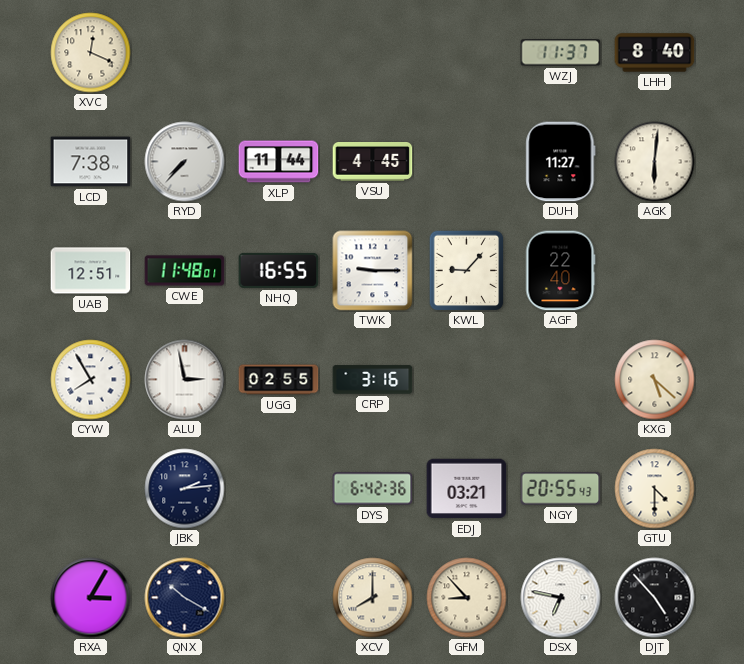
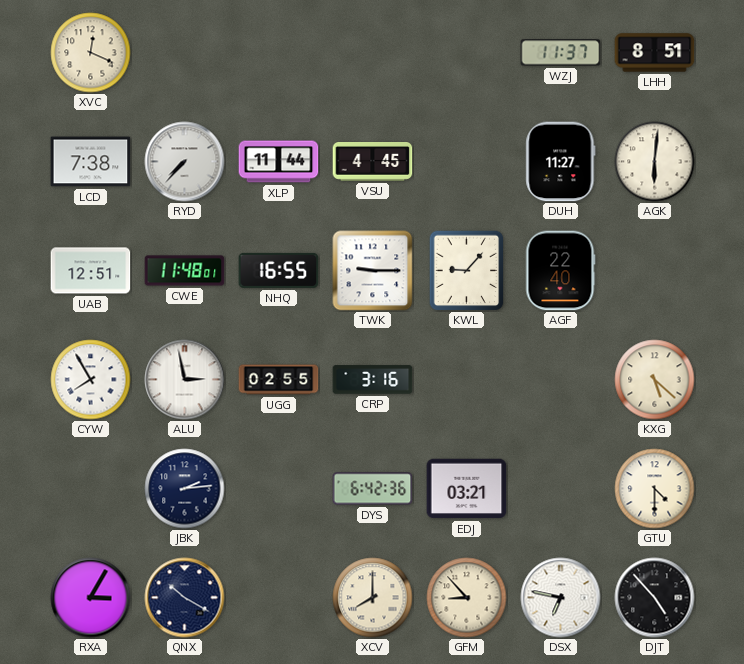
LHH: 8:40 -> 8:51 (655, 53)
NGY: 20:55 -> none (561, 489)
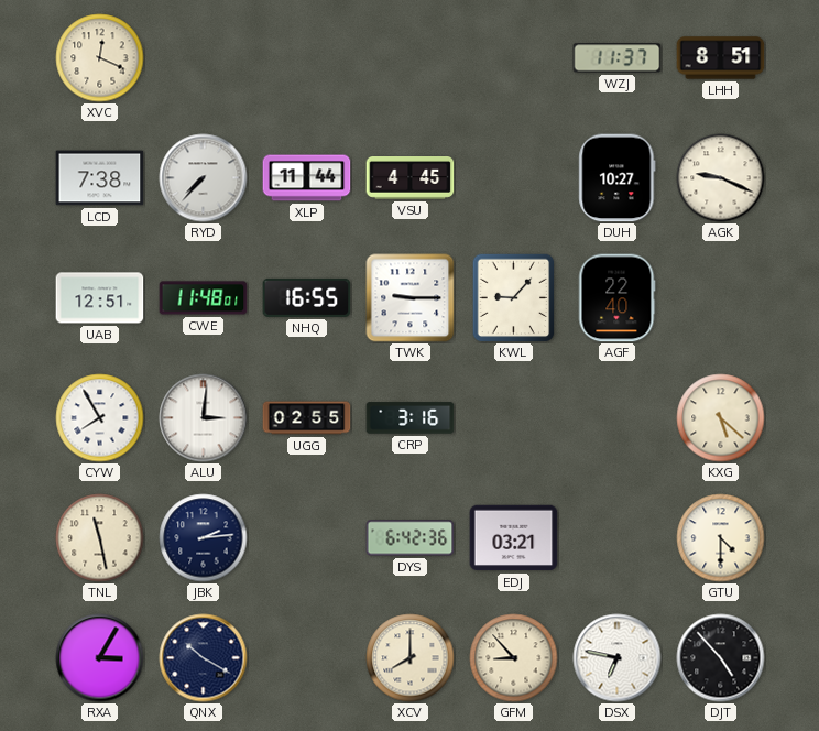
DUH: 11:27 -> 10:27 (618, 178)
AGK: 6:01 -> 9:19 (721, 178)
ALU: 2:58 -> 3:01 (204, 418)
TNL: none -> 11:28 (100, 538)
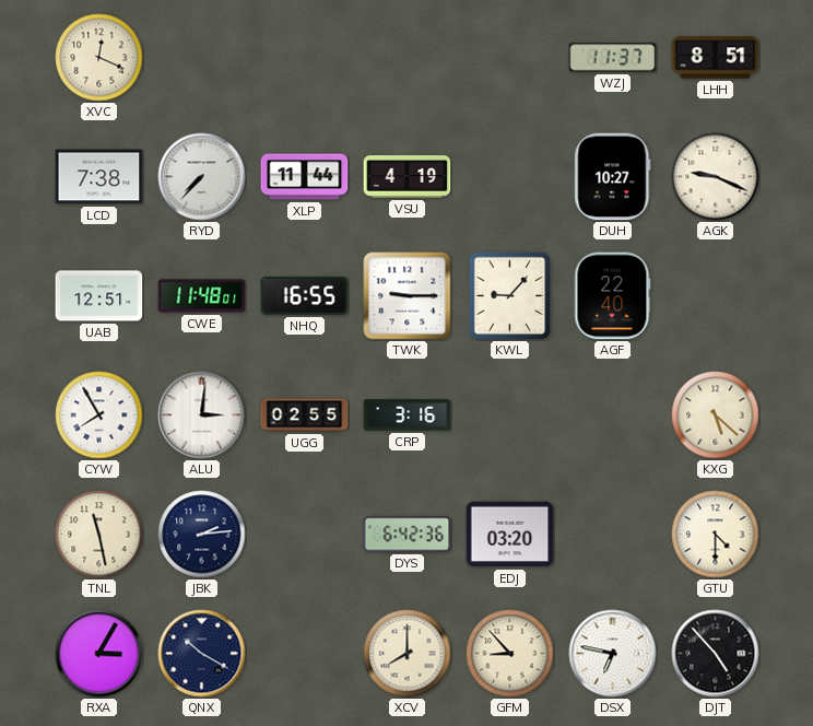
VSU: 4:45 -> 4:19 (408, 177)
EDJ: 03:21 -> 03:20 (510, 535)
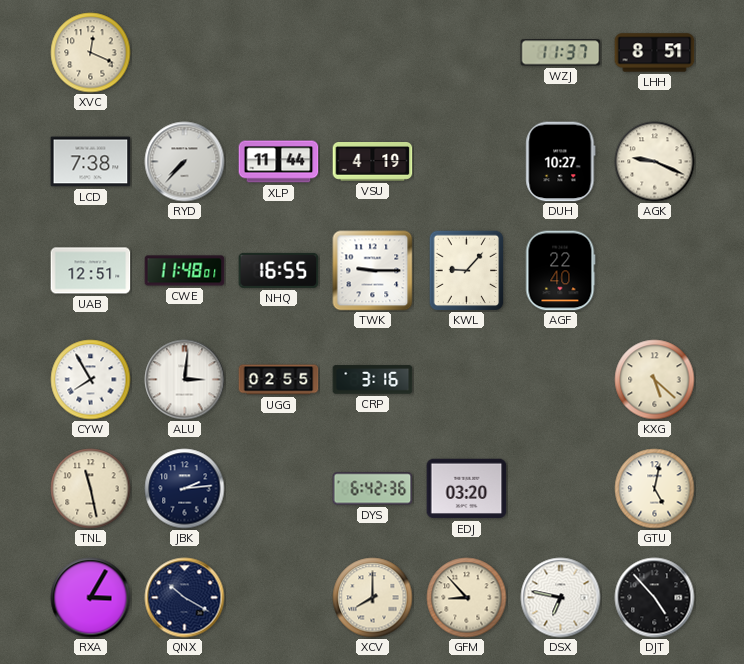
GTU: 4:30 -> 5:02 (655, 489)
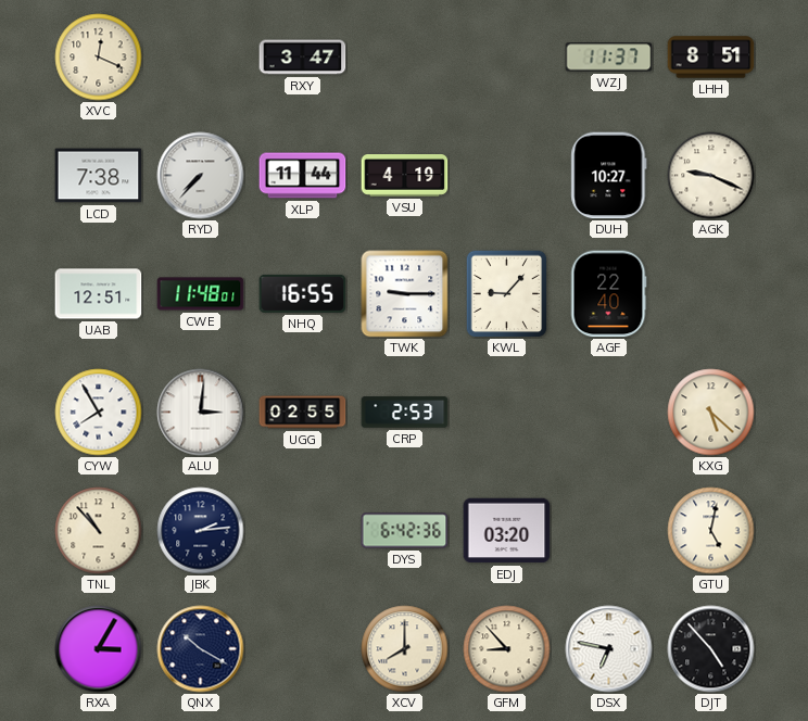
RXY: none -> 3:47 (303, 58)
CRP: 3:16 -> 2:53 (405, 413)
TNL: 11:28 -> 10:53 (99, 531)
